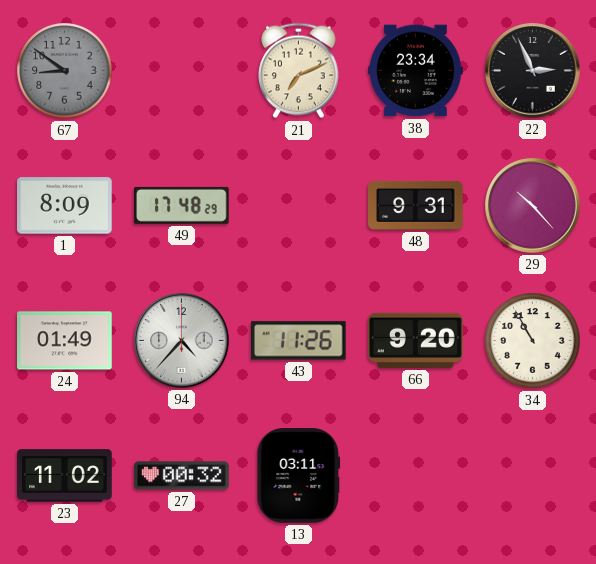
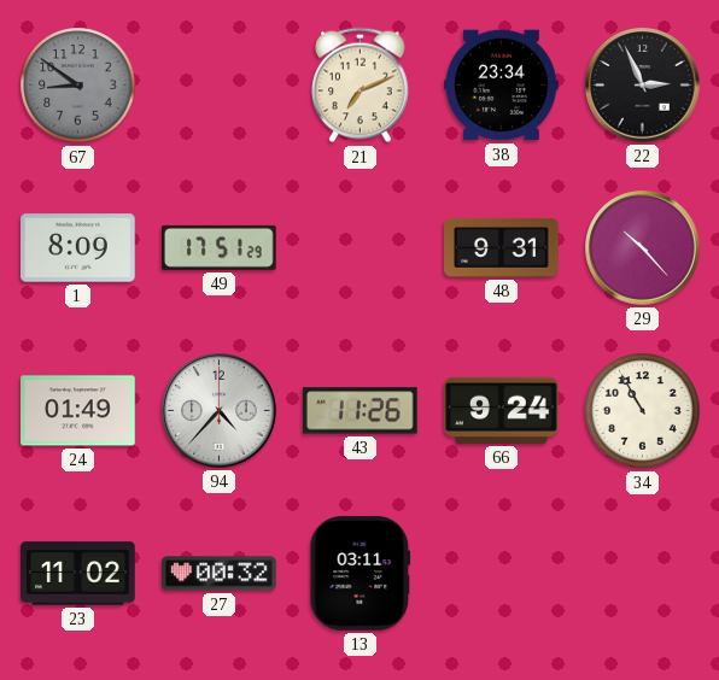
49: 17:48 -> 17:51 (220, 247)
66: 9:20 -> 9:24 (502, 410)
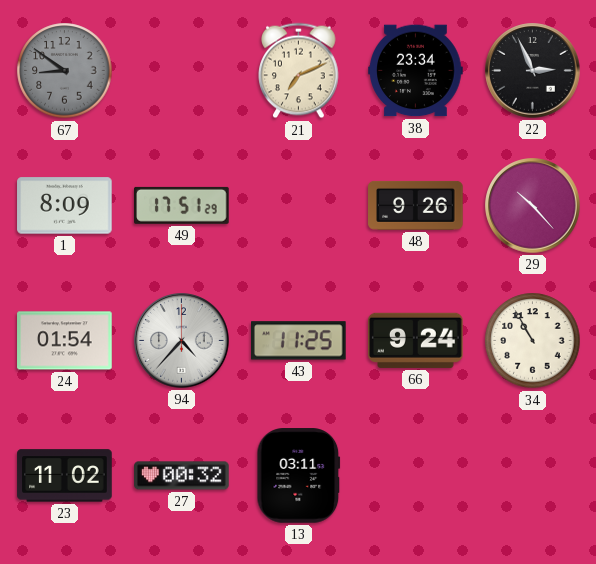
48: 9:31 -> 9:26 (416, 205)
24: 01:49 -> 01:54 (65, 341)
43: 11:26 -> 11:25 (299, 341)
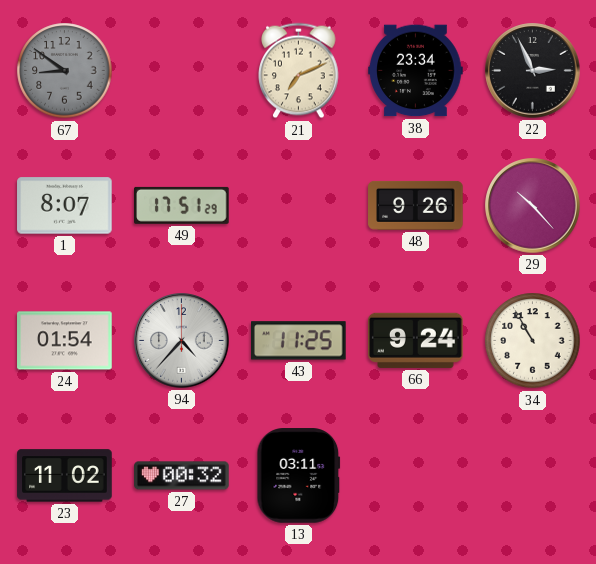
1: 8:09 -> 8:07 (65, 206)
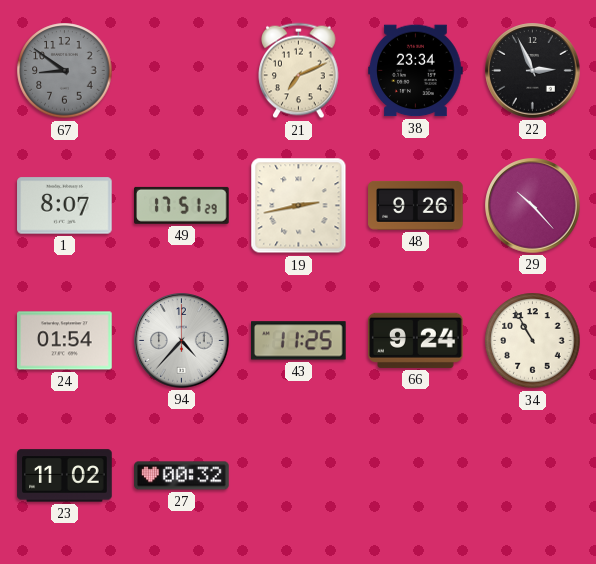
19: none -> 2:43 (299, 206)
13: 03:11 -> none (299, 476)
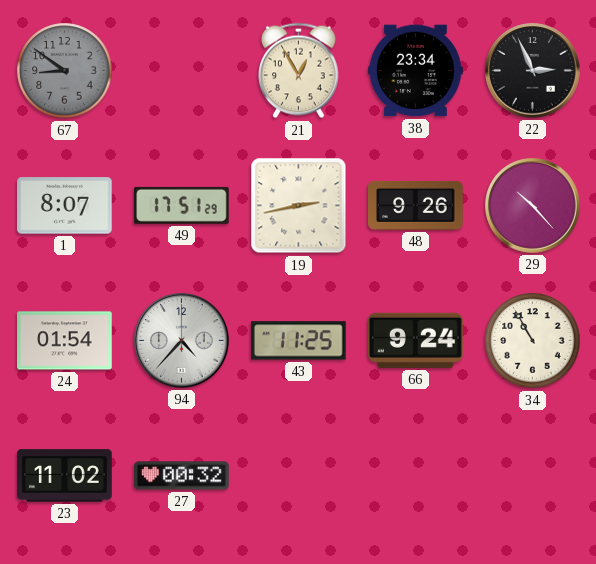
21: 7:11 -> 12:55 (299, 71)
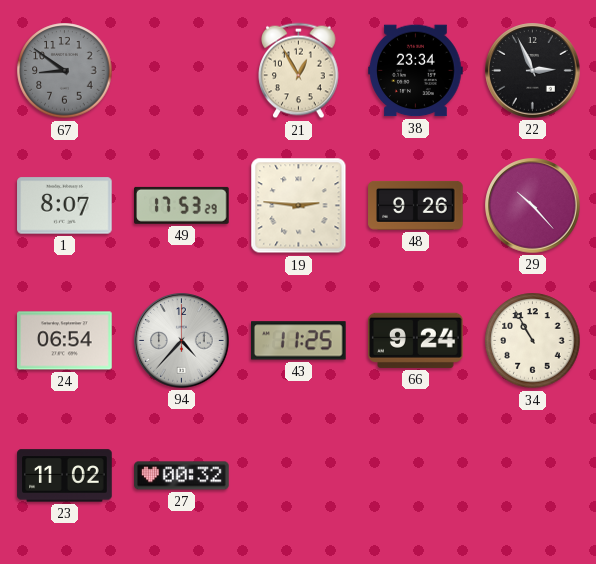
49: 17:51 -> 17:53 (182, 205)
19: 2:43 -> 2:46 (299, 206)
24: 01:54 -> 06:54 (65, 341)
